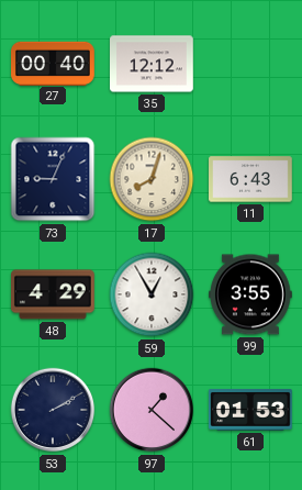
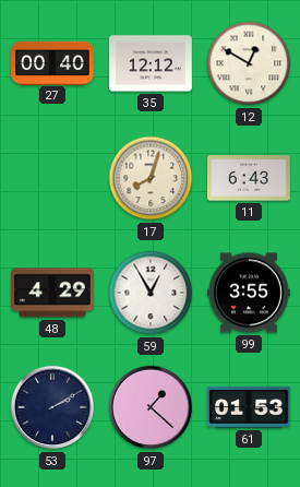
12: none -> 12:50 (249, 63)
73: 9:04 -> none (53, 179)
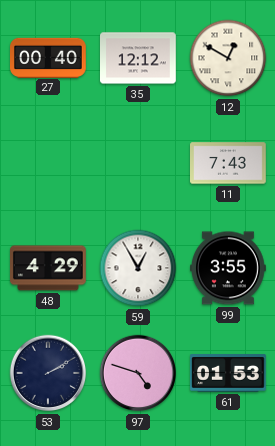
17: 8:03 -> none (151, 178)
11: 6:43 -> 7:43 (229, 163)
97: 1:22 -> 4:48 (138, 373)
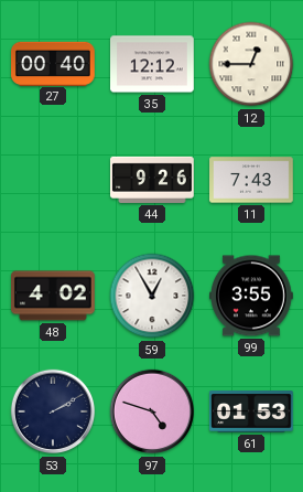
12: 12:50 -> 12:45 (251, 64)
44: none -> 9:26 (152, 180)
48: 4:29 -> 4:02 (54, 296)
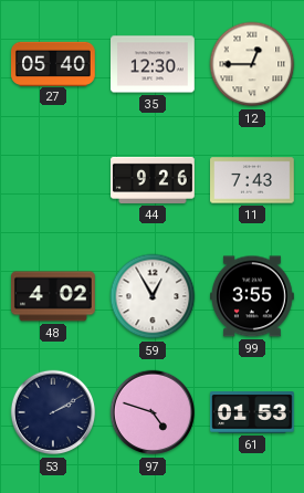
27: 00:40 -> 05:40 (54, 63)
35: 12:12 -> 12:30 (154, 64)
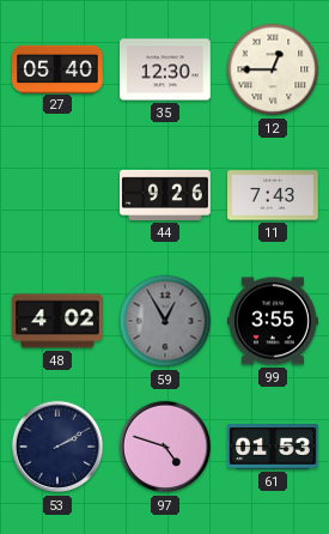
59 dial: white -> grey (165, 321)
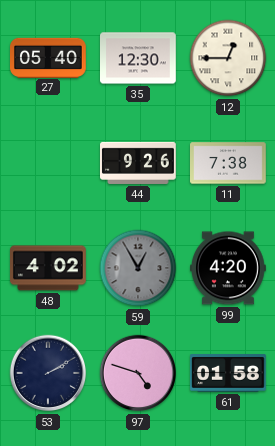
11: 7:43 -> 7:38 (229, 163)
99: 3:55 -> 4:20 (229, 268)
61: 01:53 -> 01:58 (229, 373)
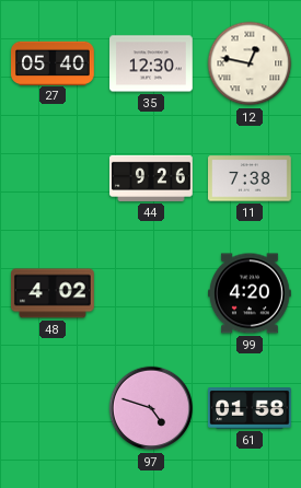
12: 12:45 -> 12:47 (250, 63)
59: 12:55 -> none (138, 268)
53: 2:10 -> none (48, 373)
